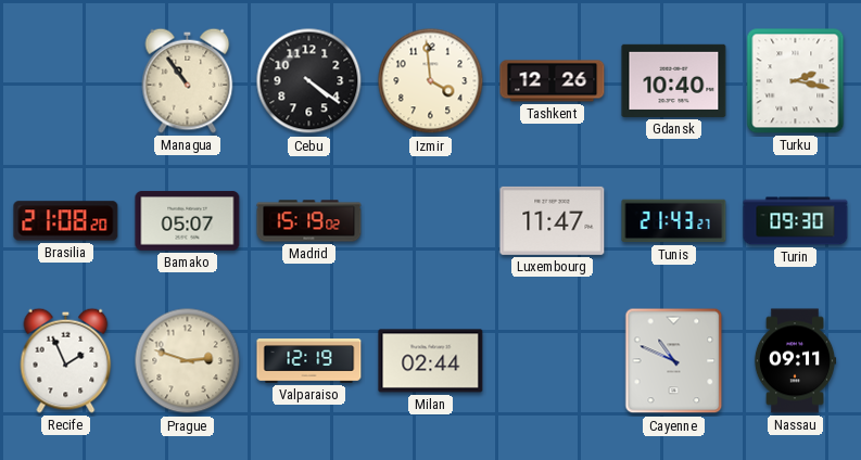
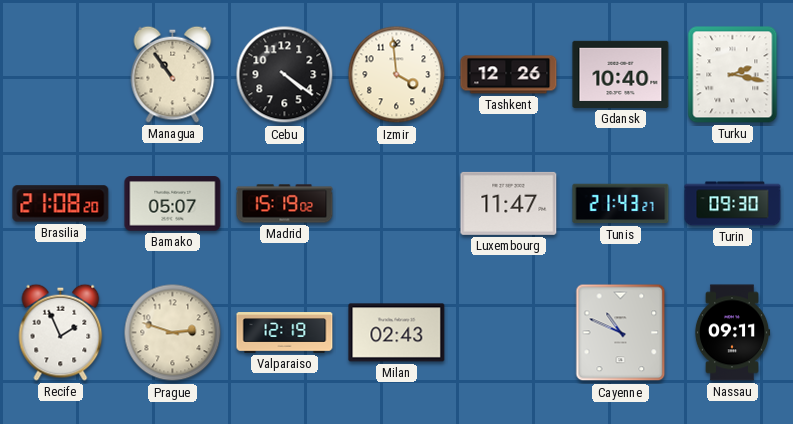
Milan: 02:44 -> 02:43 (397, 333)
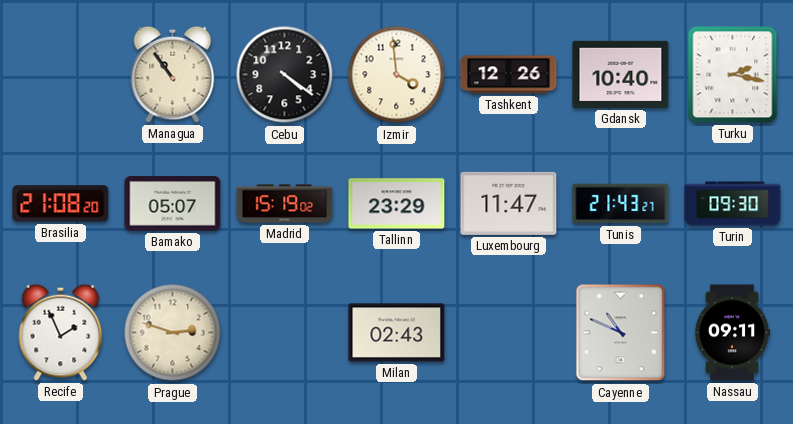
Tallinn: none -> 23:29 (397, 204)
Valparaiso: 12:19 -> none (285, 333)
